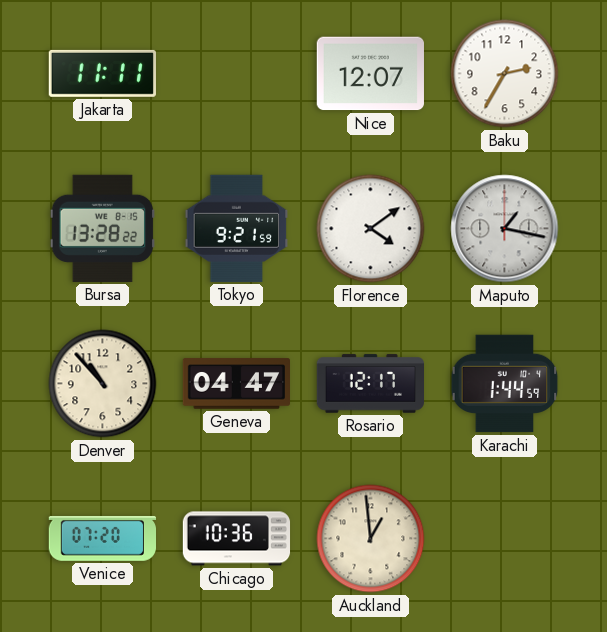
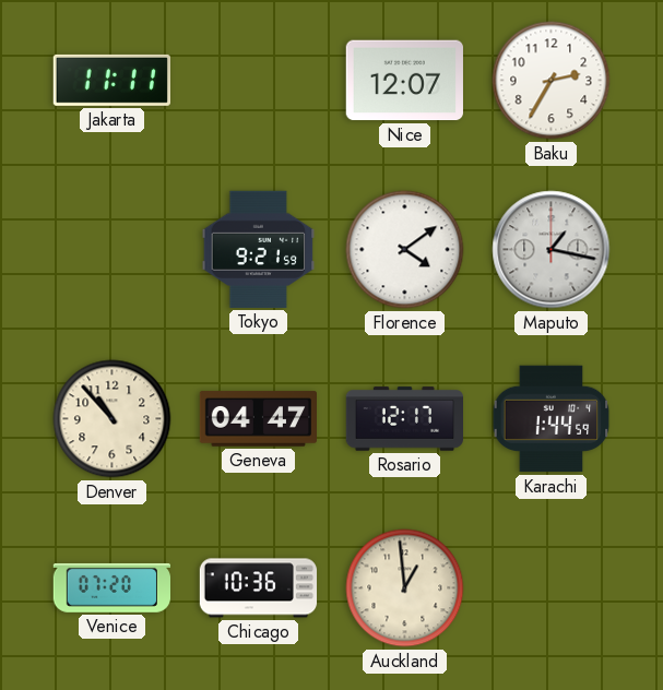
Bursa: 13:28 -> none (103, 228)
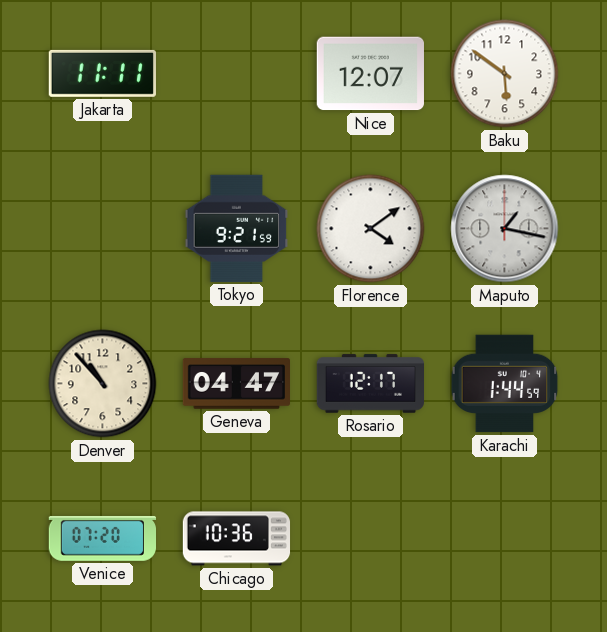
Baku: 2:35 -> 5:51 (505, 74)
Auckland: 12:59 -> none (405, 588)
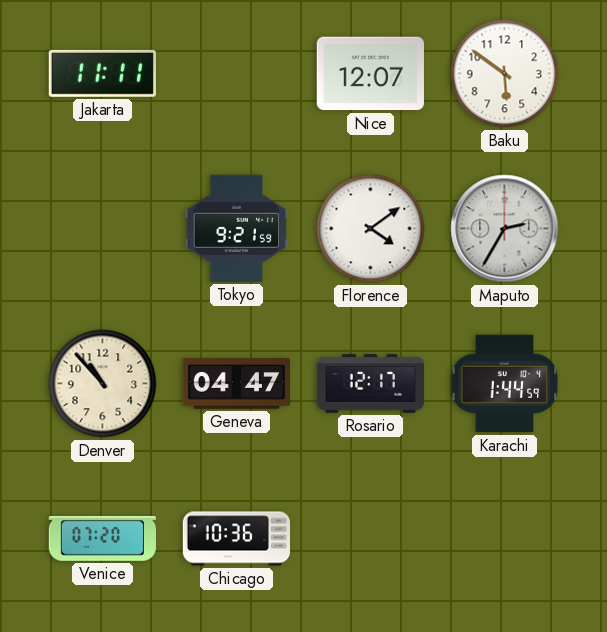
Maputo: 1:17 -> 2:35 (505, 229)
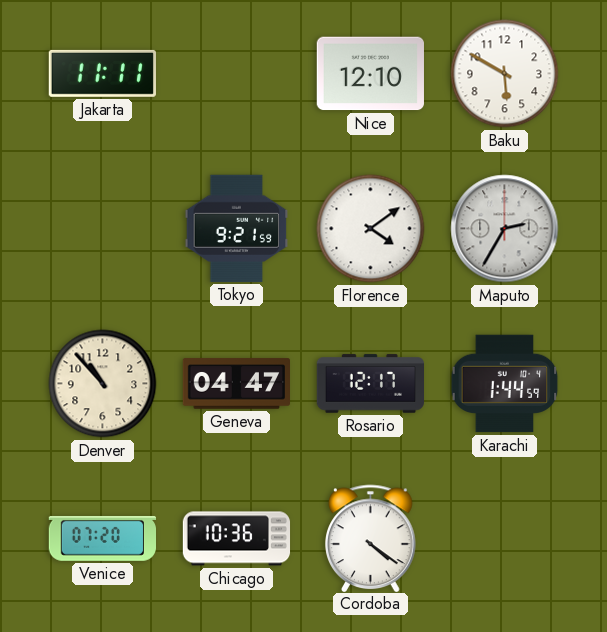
Nice: 12:07 -> 12:10 (370, 74)
Baku: 5:51 -> 5:50 (505, 74)
Cordoba: none -> 4:21 (371, 538)
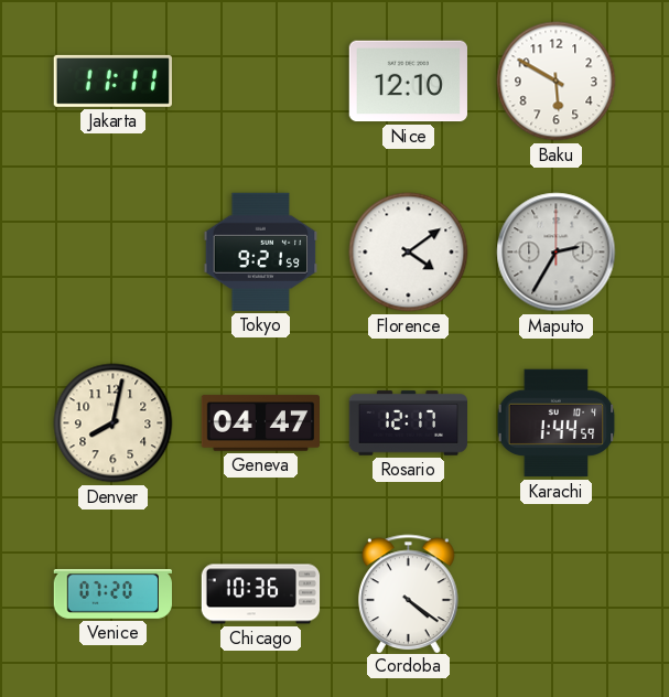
Denver: 10:53 -> 8:02 (114, 423)
